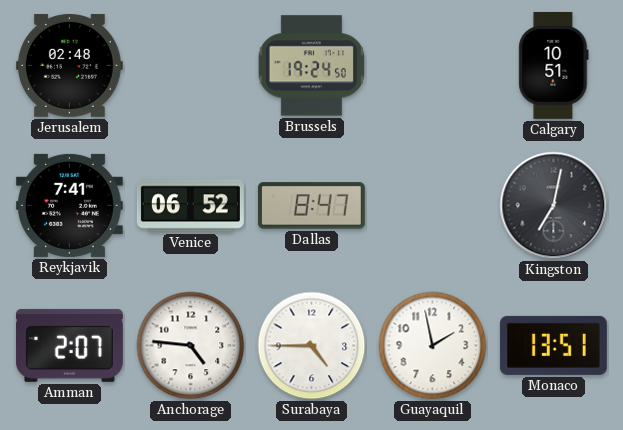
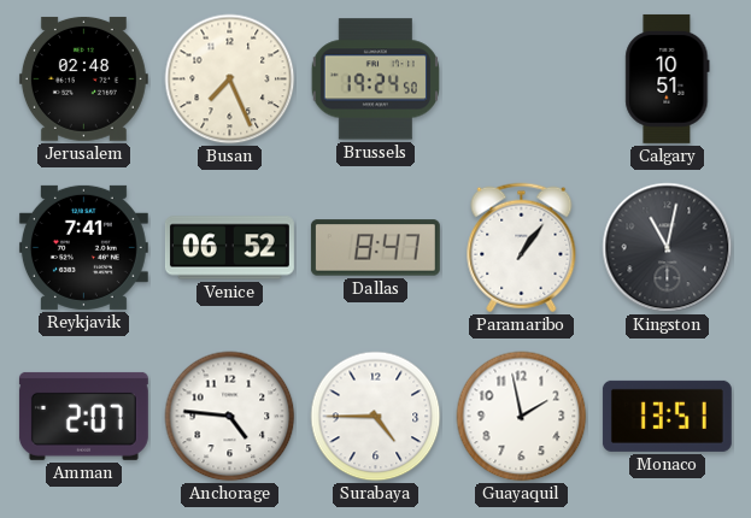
Busan: none -> 7:26 (230, 80)
Paramaribo: none -> 1:06 (522, 248)
Kingston: 7:02 -> 11:02 (668, 248)
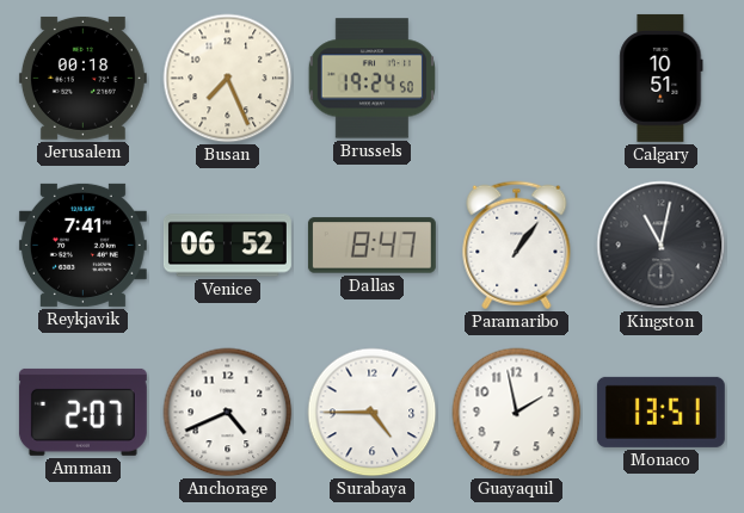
Jerusalem: 02:48 -> 00:18 (82, 78)
Anchorage: 4:46 -> 4:41 (228, 413)
